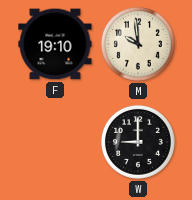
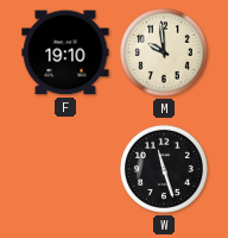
W: 9:00 -> 11:27 (164, 169)
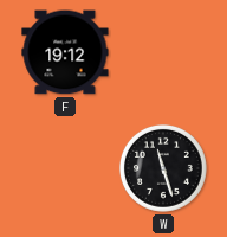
F: 19:10 -> 19:12 (65, 52)
M: 9:59 -> none (164, 52)
